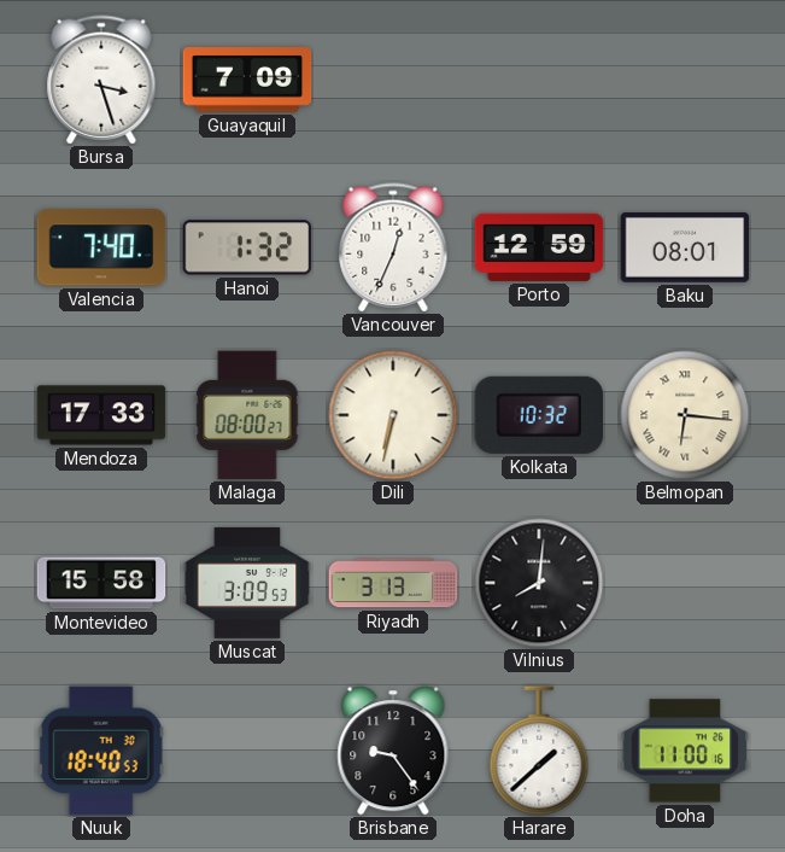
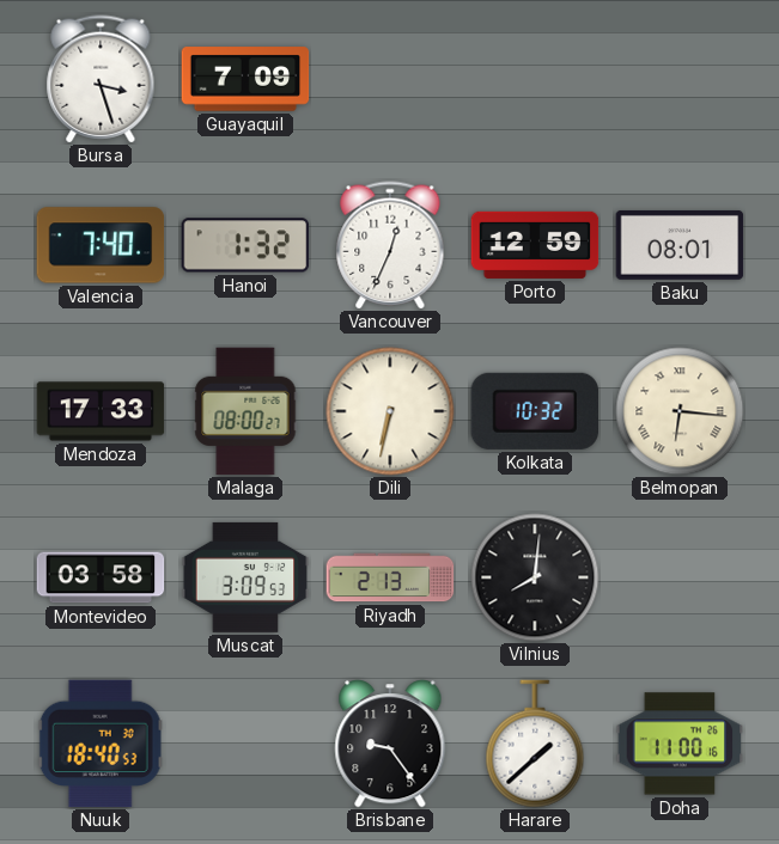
Montevideo: 15:58 -> 03:58 (101, 577)
Riyadh: 3:13 -> 2:13 (390, 577)
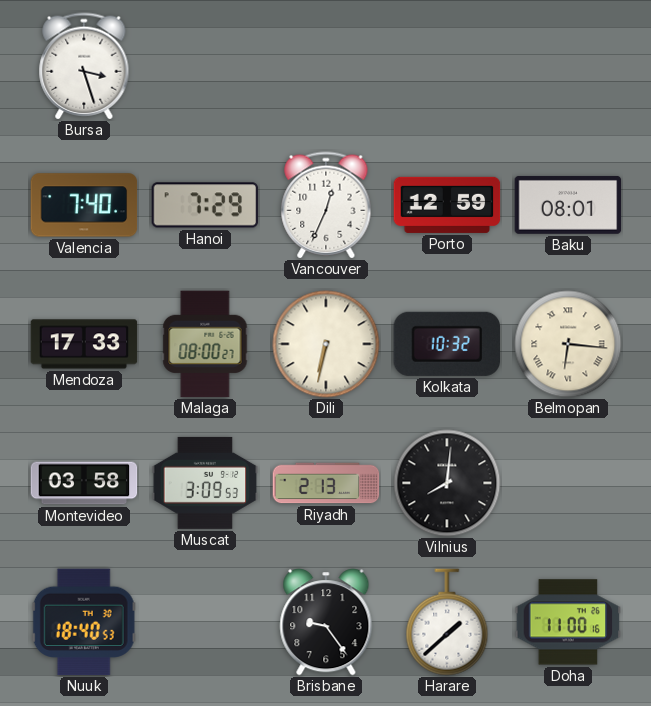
Guayaquil: 7:09 -> none (245, 79)
Hanoi: 1:32 -> 7:29 (205, 205)
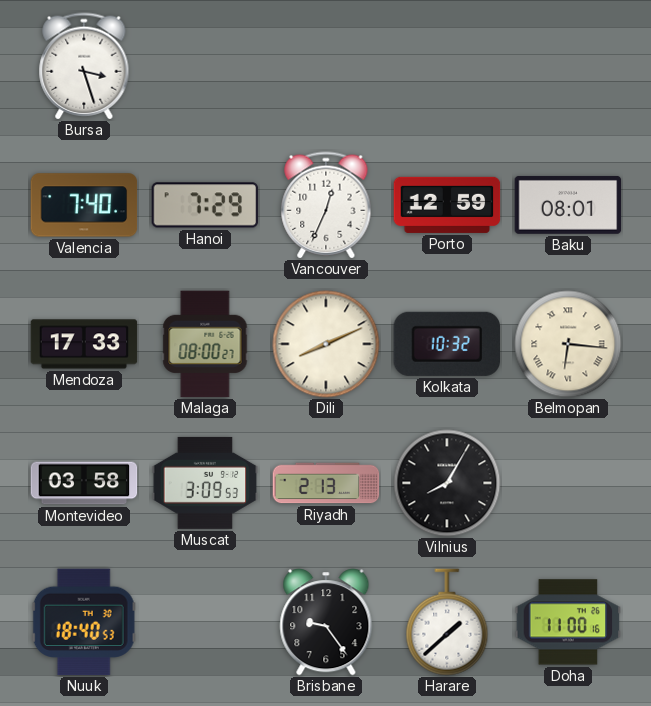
Dili: 6:32 -> 8:11 (326, 344)
Vilnius: 8:01 -> 8:05 (447, 483)
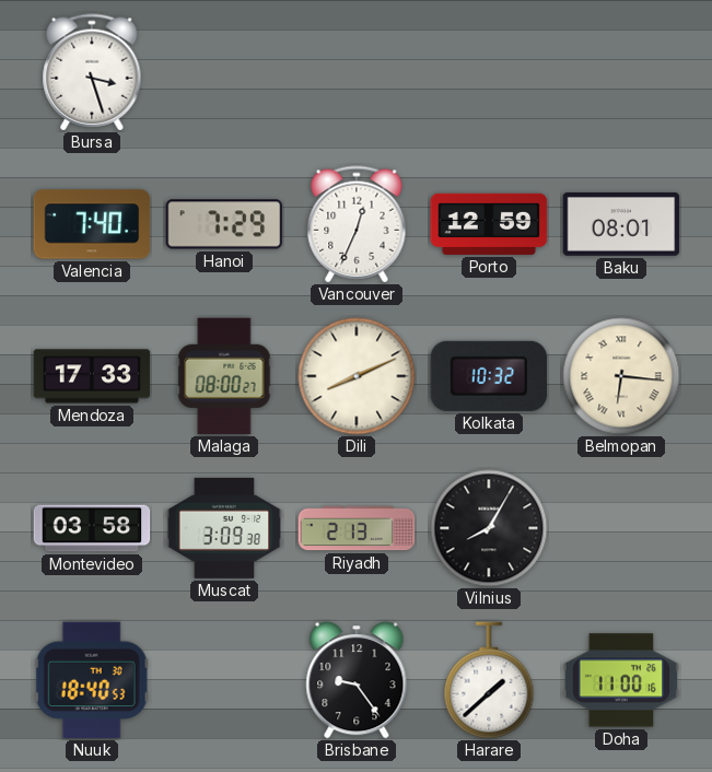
Muscat: 3:09:53 -> 3:09:38 (224, 528)
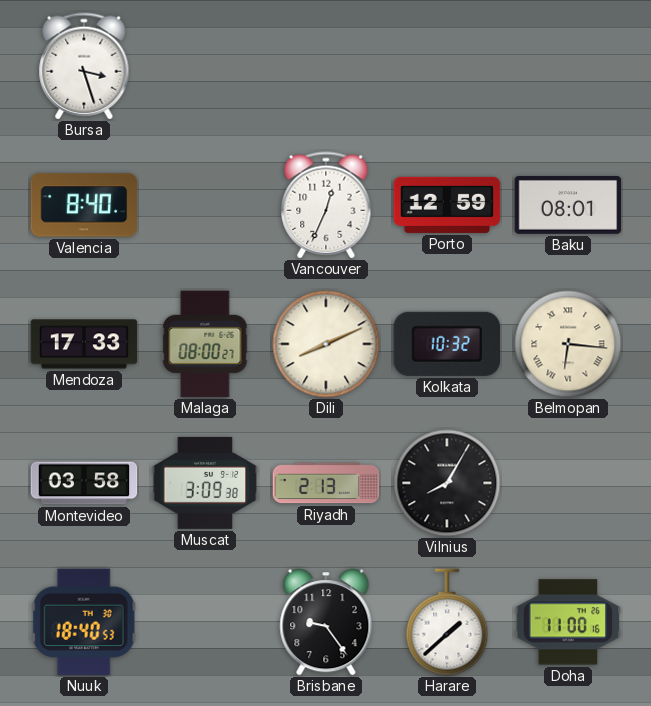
Valencia: 7:40 -> 8:40 (84, 205)
Hanoi: 7:29 -> none (224, 224)
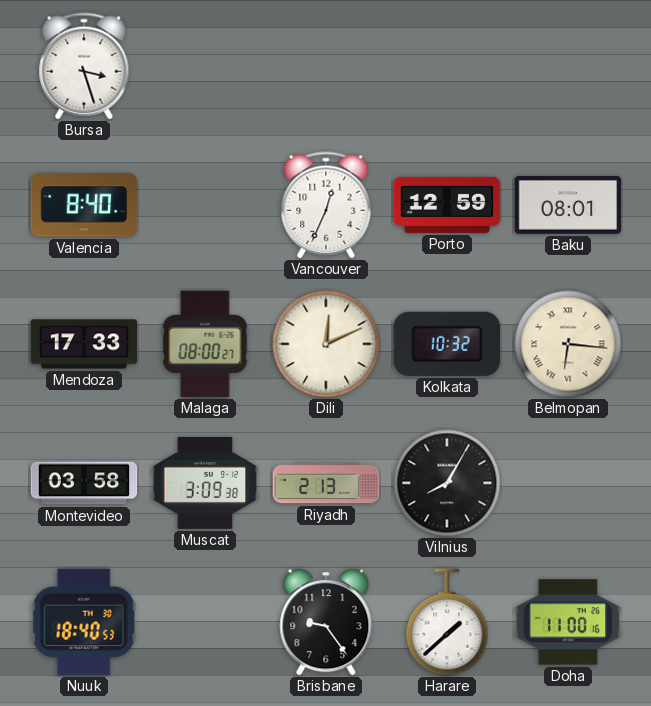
Dili: 8:11 -> 12:11 (326, 344)
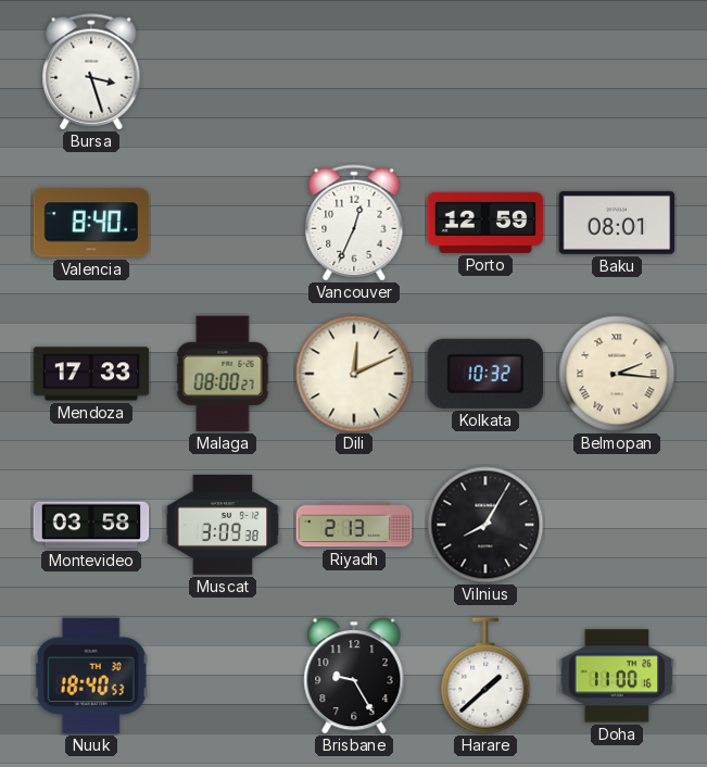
Belmopan: 6:16 -> 2:16 (617, 374)
Brisbane: 9:24 -> 9:25 (354, 676)
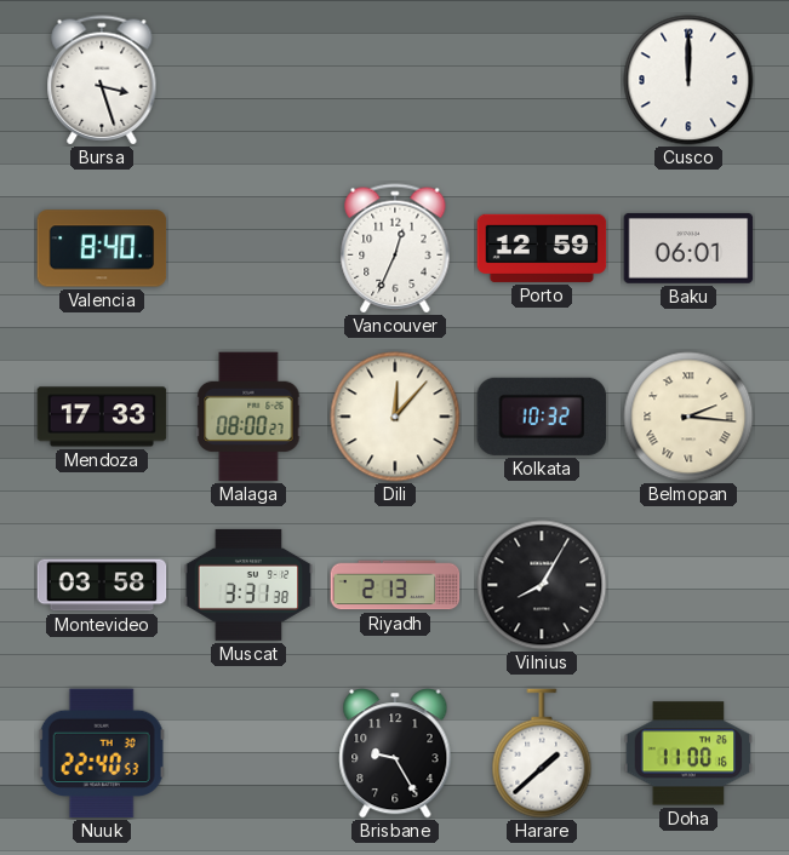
Cusco: none -> 12:00 (688, 80)
Baku: 08:01 -> 06:01 (688, 248)
Dili: 12:11 -> 12:07 (395, 417)
Muscat: 3:09 -> 3:31 (248, 585)
Nuuk: 18:40 -> 22:40 (102, 753)
